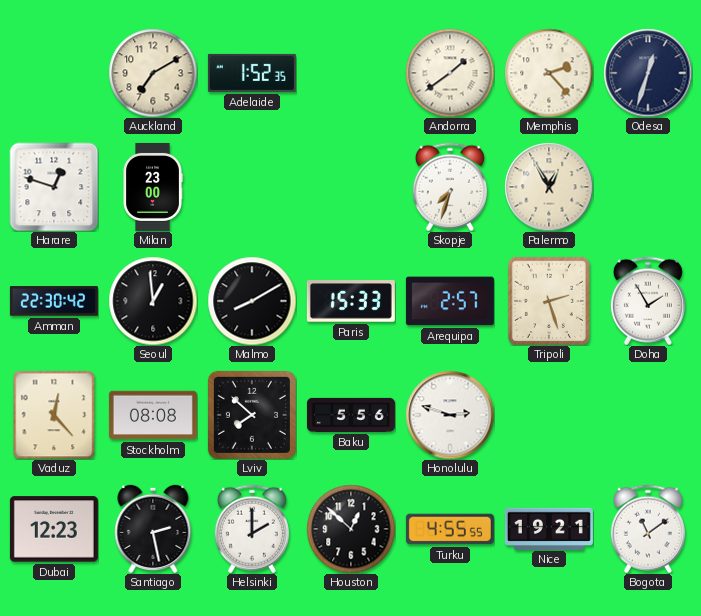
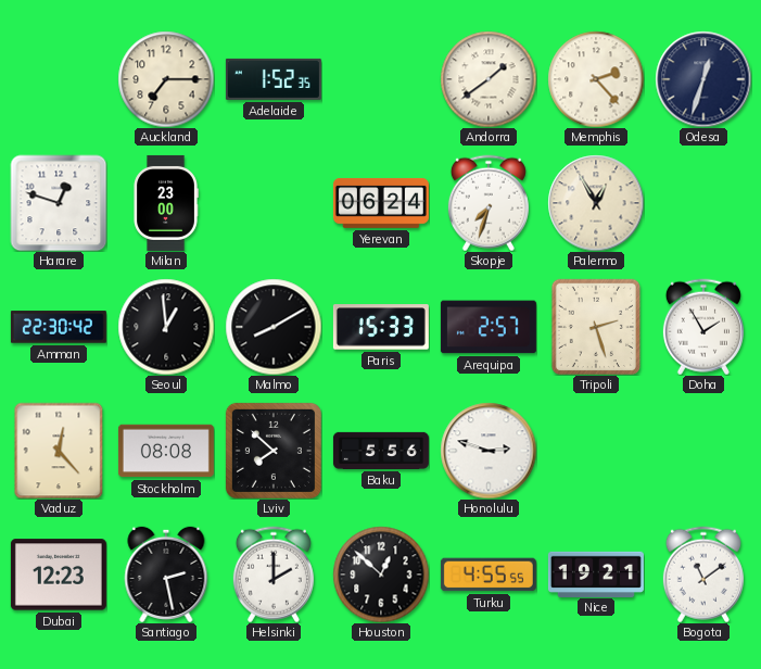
Auckland: 7:10 -> 7:15 (166, 79)
Yerevan: none -> 06:24 (381, 203)
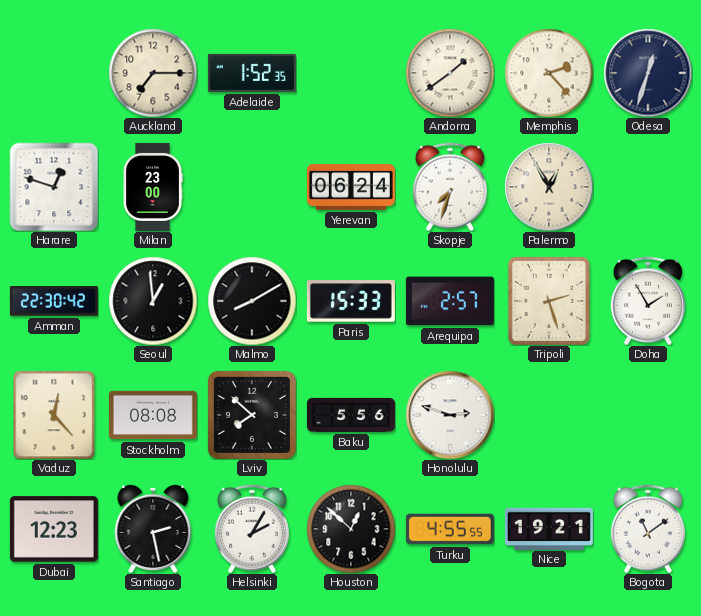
Helsinki: 2:00 -> 2:05 (252, 529)
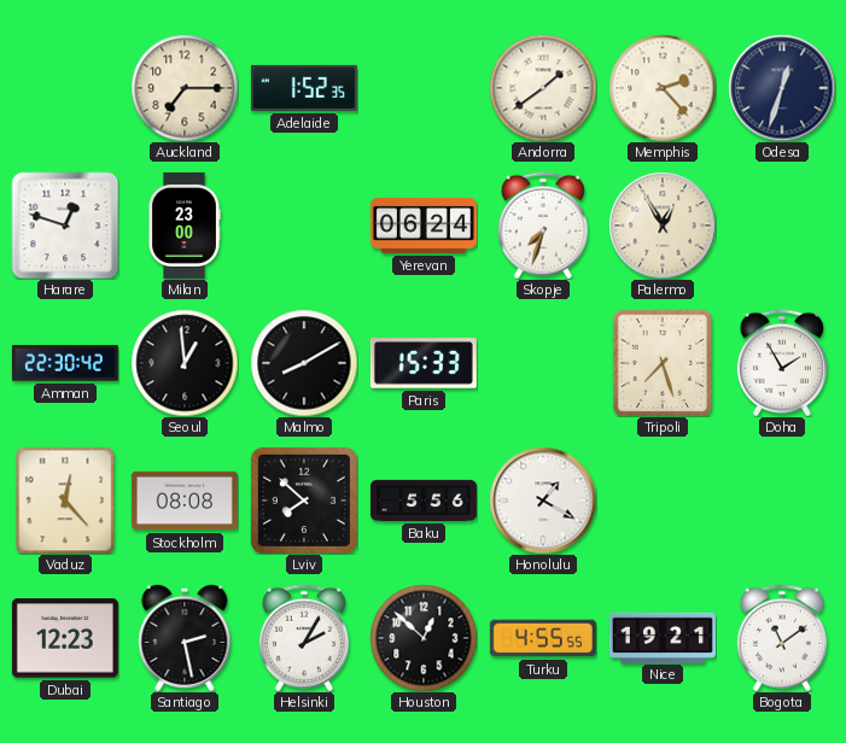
Arequipa: 2:57 -> none (450, 301)
Tripoli: 2:27 -> 7:27 (661, 362)
Honolulu: 2:48 -> 1:20 (543, 501)
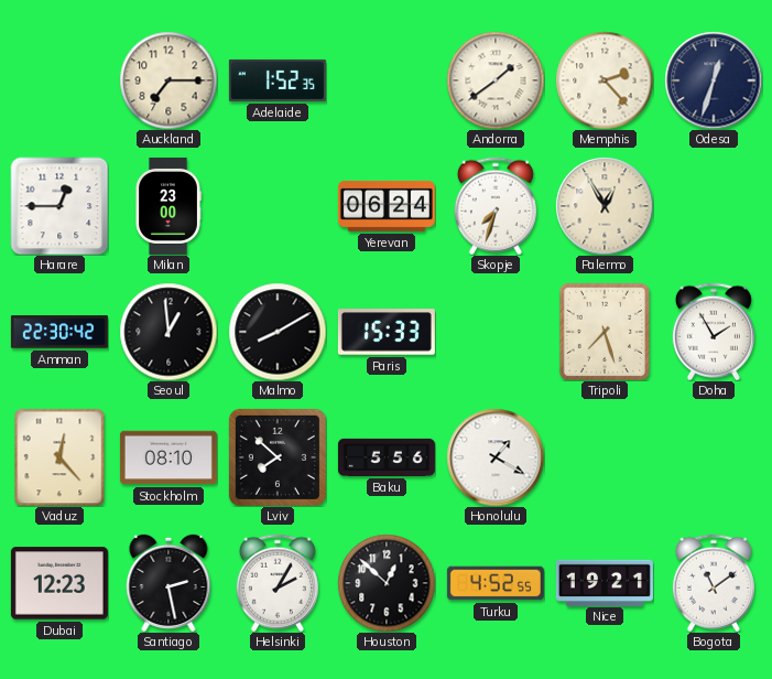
Harare: 12:48 -> 12:45 (59, 206)
Stockholm: 08:08 -> 08:10 (168, 457)
Turku: 4:55 -> 4:52 (496, 583)
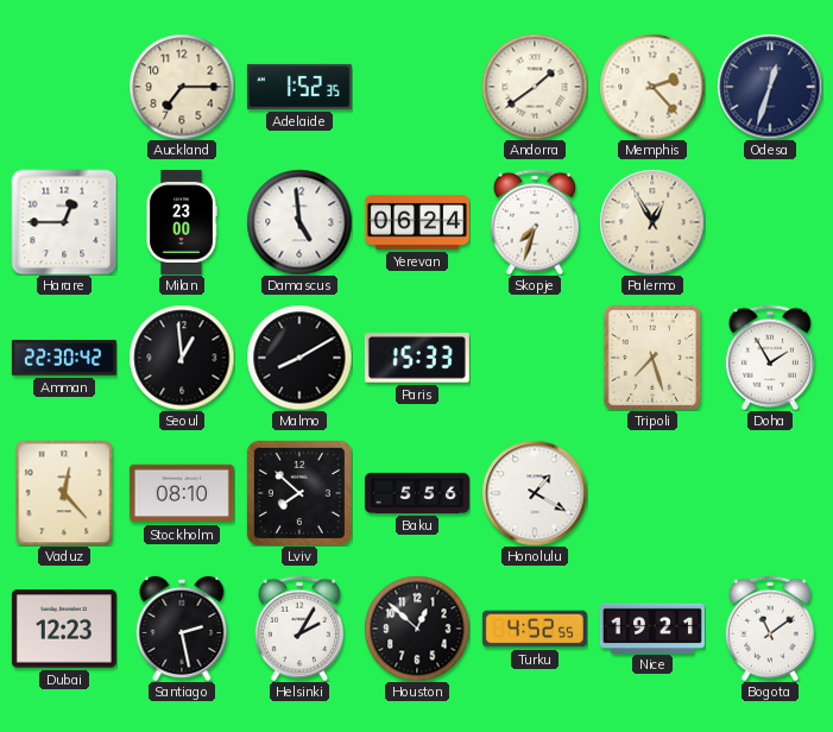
Damascus: none -> 4:59 (299, 222)
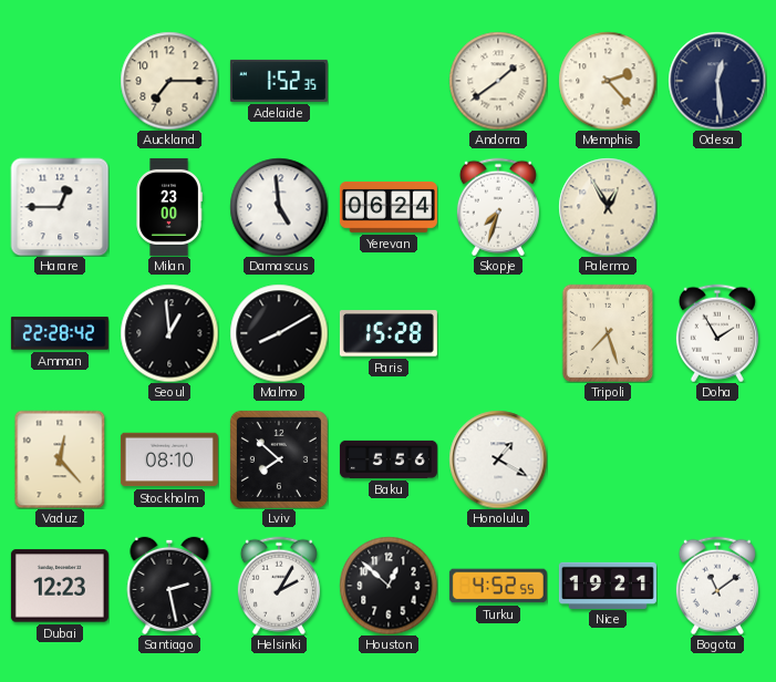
Odesa: 12:33 -> 12:29 (717, 81)
Amman: 22:30 -> 22:28 (60, 333)
Paris: 15:33 -> 15:28 (389, 333)
